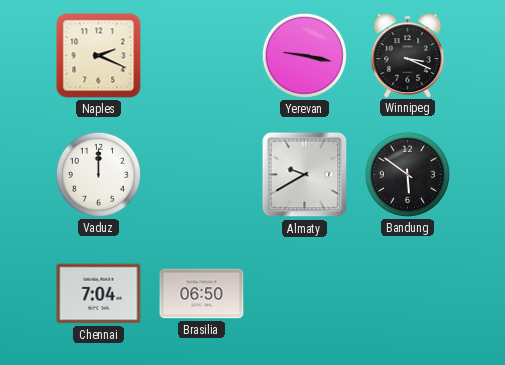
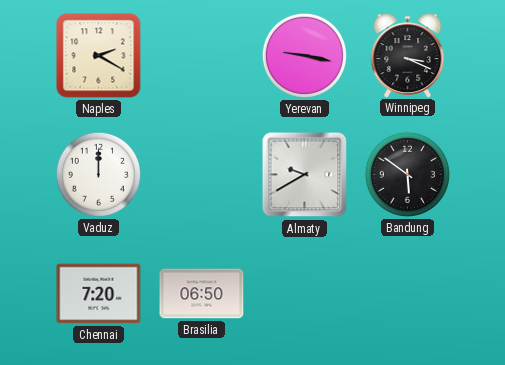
Naples: 2:19 -> 2:20 (99, 56)
Chennai: 7:04 -> 7:20 (99, 294)
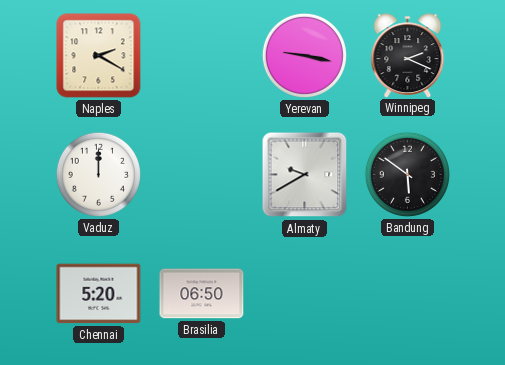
Winnipeg: 3:19 -> 2:19 (408, 55)
Chennai: 7:20 -> 5:20 (99, 294)
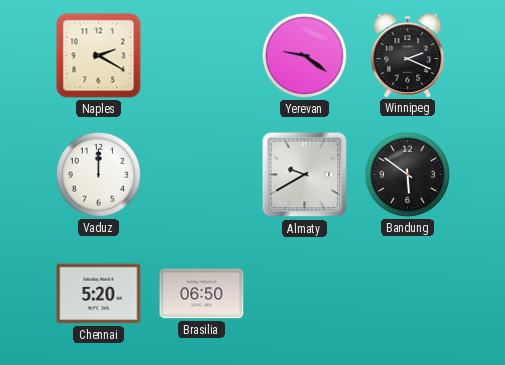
Yerevan: 9:17 -> 9:21 (304, 55)
